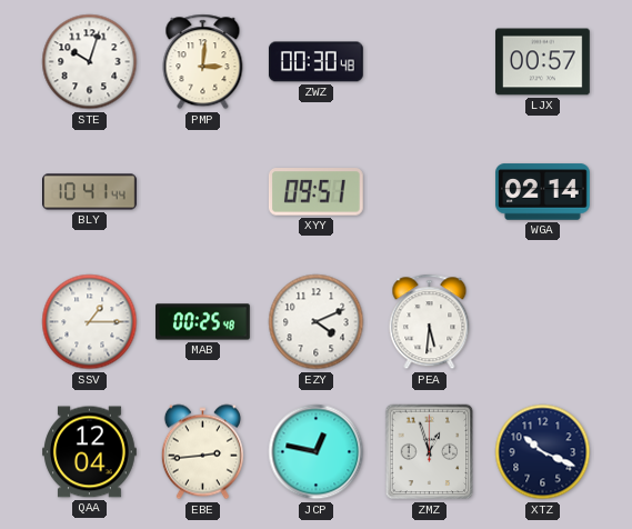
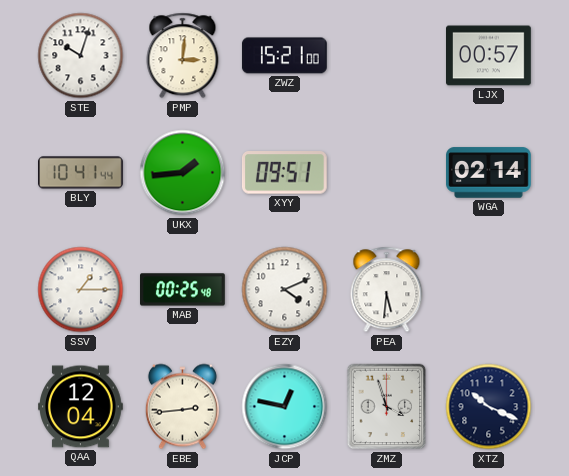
ZWZ: 00:30 -> 15:21 (284, 56)
UKX: none -> 1:44 (183, 173)
ZMZ: 12:57 -> 3:57 (387, 407)
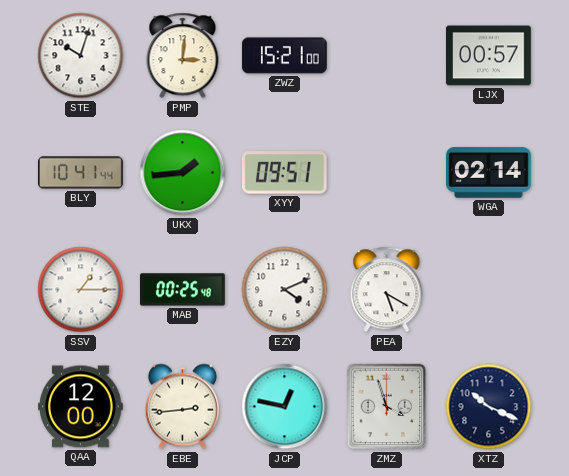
PEA: 5:31 -> 5:20 (387, 290)
QAA: 12:04 -> 12:00 (81, 407)
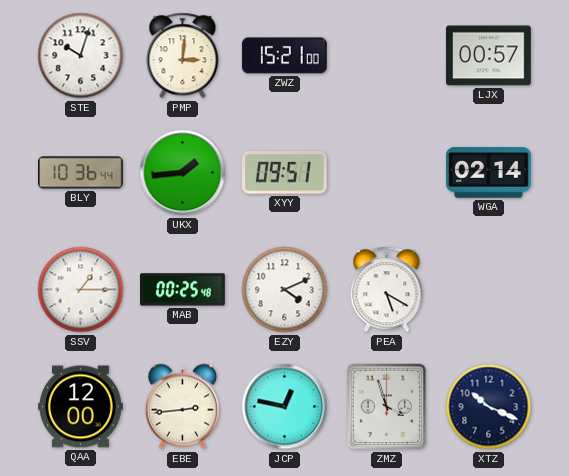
BLY: 10:41 -> 10:36 (81, 173)
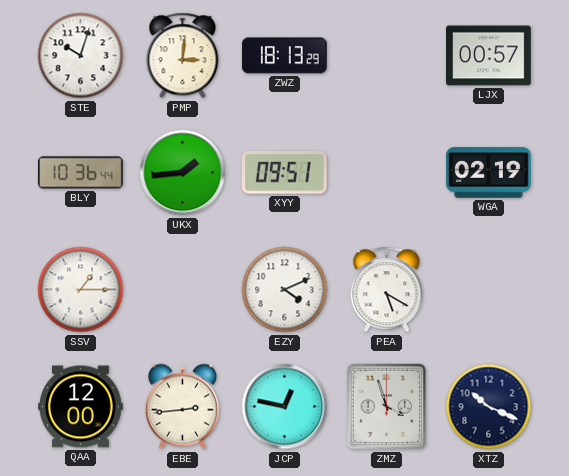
ZWZ: 15:21 -> 18:13 (284, 56)
WGA: 02:14 -> 02:19 (489, 173)
MAB: 00:25 -> none (183, 290)
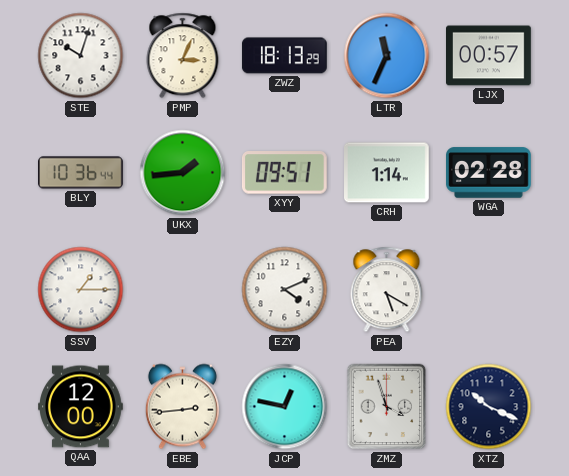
PMP: 3:01 -> 3:04 (183, 56)
LTR: none -> 11:34 (387, 56)
CRH: none -> 1:14 (387, 173)
WGA: 02:19 -> 02:28 (489, 173)
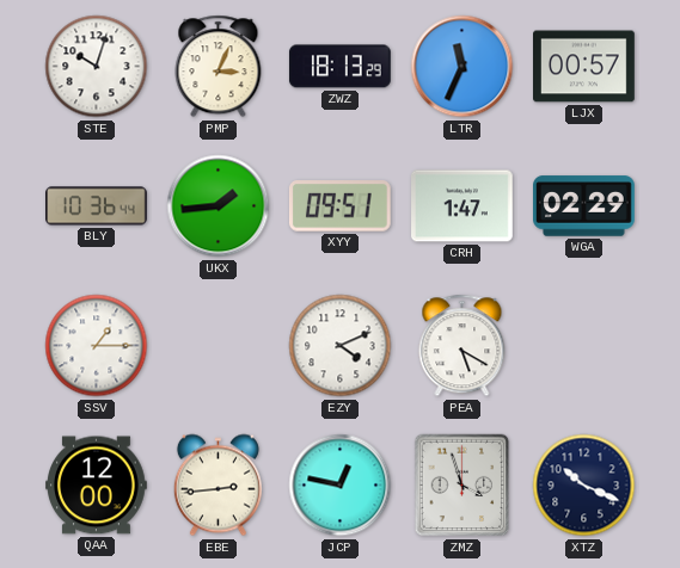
CRH: 1:14 -> 1:47 (462, 206)
WGA: 02:28 -> 02:29 (584, 206)
